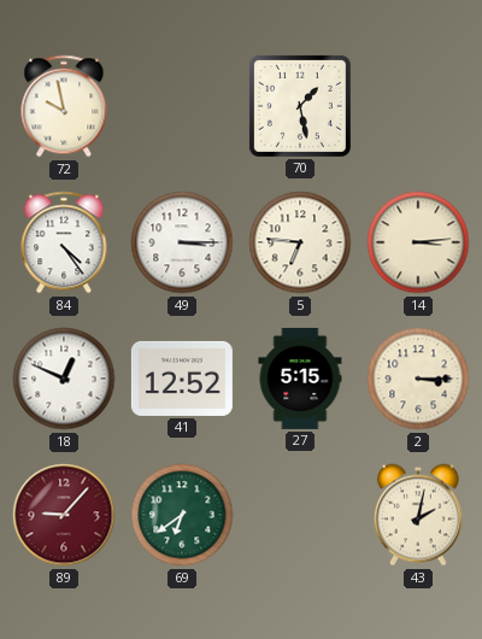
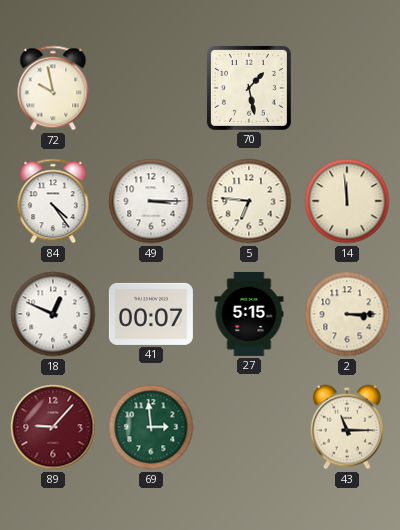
14: 3:14 -> 11:59 (347, 201)
41: 12:52 -> 00:07 (151, 314)
69: 6:39 -> 2:59 (151, 427)
43: 2:02 -> 11:15 (347, 427)
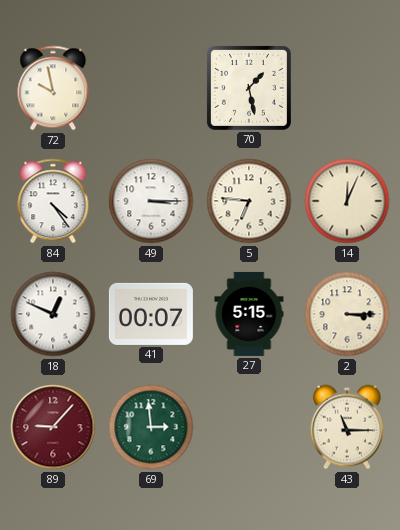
14: 11:59 -> 12:04 (347, 201)
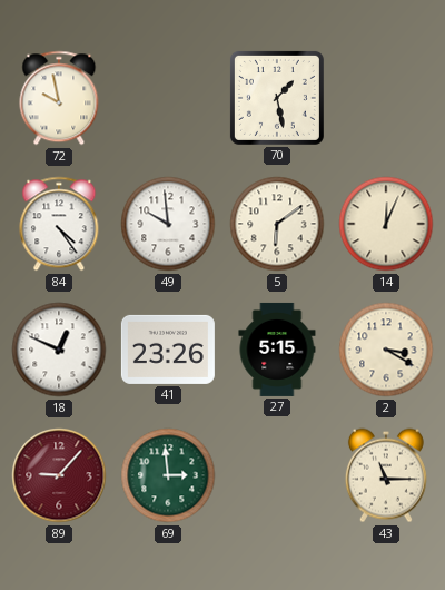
49: 3:15 -> 9:59 (168, 224)
5: 6:46 -> 6:09 (277, 224)
41: 00:07 -> 23:26 (168, 350)
2: 3:15 -> 3:20 (386, 350)
